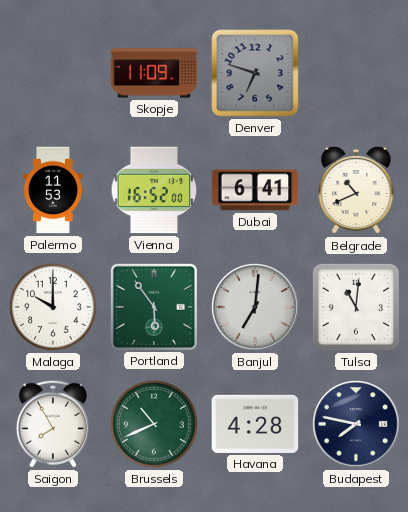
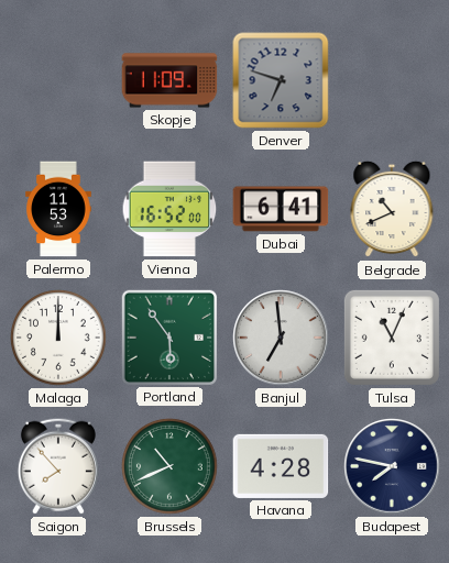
Malaga: 10:00 -> 12:00 (59, 339)
Banjul: 7:01 -> 6:59 (281, 338)
Tulsa: 11:01 -> 11:04 (392, 338)
Saigon: 7:55 -> 7:53 (58, 466)
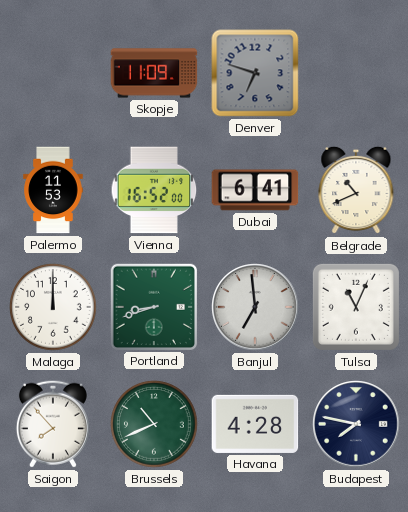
Portland: 5:54 -> 8:42 (153, 306)
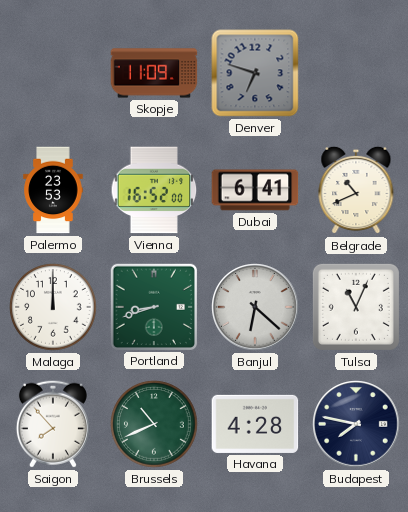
Palermo: 11:53 -> 23:53 (53, 190)
Banjul: 6:59 -> 6:22 (255, 307)
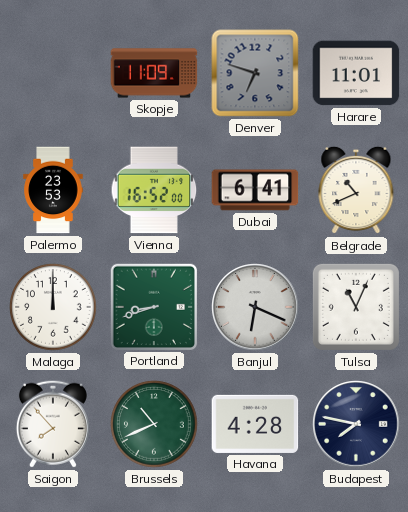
Harare: none -> 11:01 (356, 73)
Banjul: 6:22 -> 6:19 (255, 307)
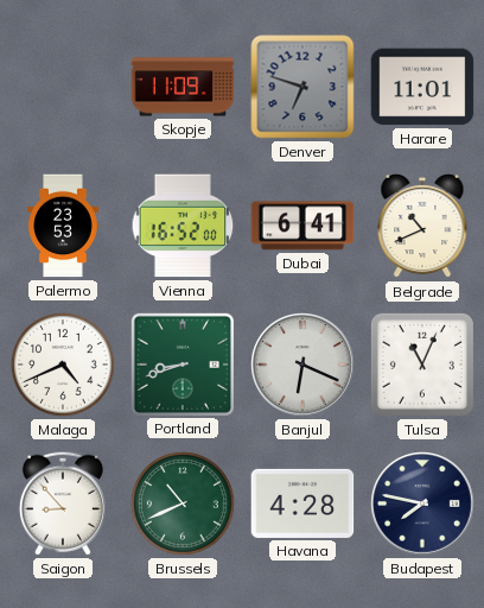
Malaga: 12:00 -> 4:41 (64, 366)
Saigon: 7:53 -> 8:53 (63, 503)
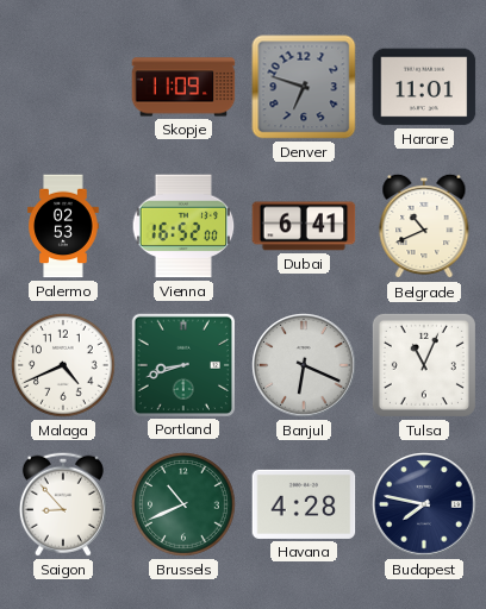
Palermo: 23:53 -> 02:53 (63, 226)
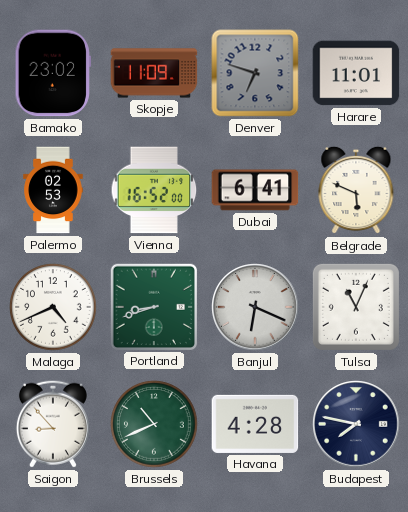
Bamako: none -> 23:02 (52, 73)
Belgrade: 10:41 -> 5:49 (356, 190)
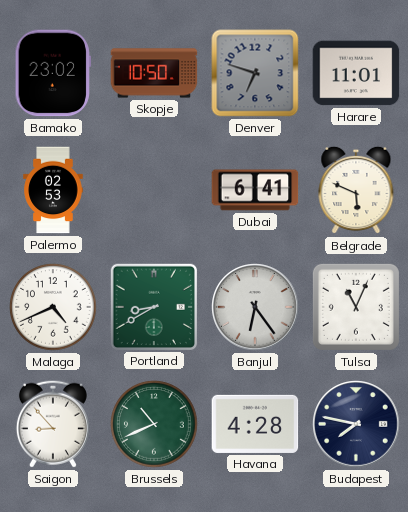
Skopje: 11:09 -> 10:50 (154, 73)
Vienna: 16:52 -> none (154, 190)
Portland: 8:42 -> 8:40 (153, 306)
Banjul: 6:19 -> 6:24 (255, 307)
